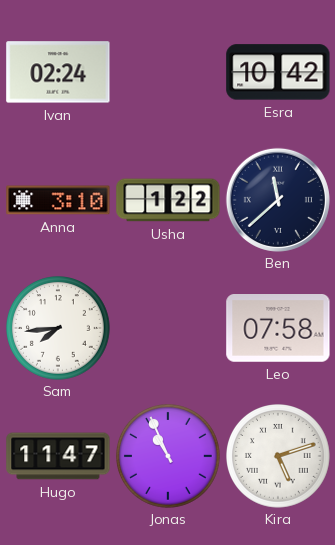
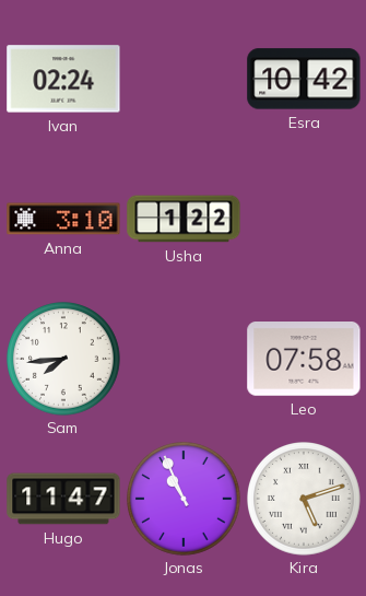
Ben: 11:38 -> none (278, 200)
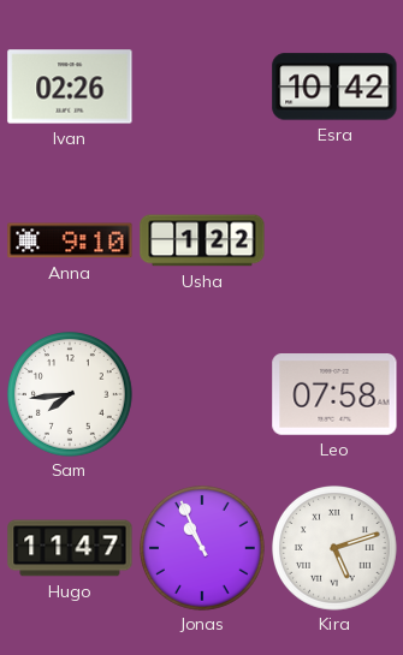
Ivan: 02:24 -> 02:26 (70, 87)
Anna: 3:10 -> 9:10 (70, 240)
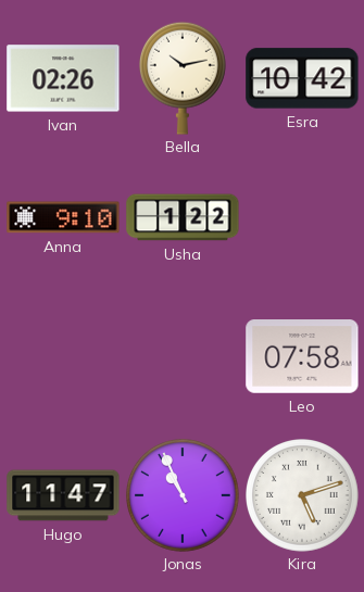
Bella: none -> 10:13 (183, 78)
Sam: 7:44 -> none (71, 395)
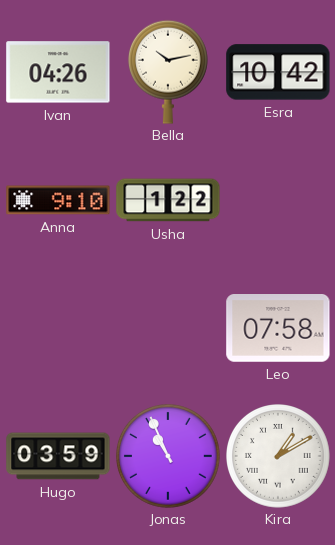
Ivan: 02:26 -> 04:26 (58, 72)
Hugo: 11:47 -> 03:59 (58, 456)
Kira: 5:12 -> 1:10 (279, 457)
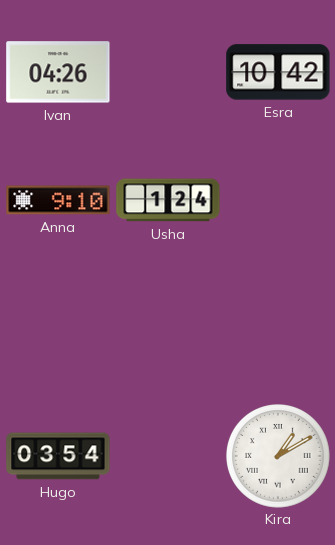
Bella: 10:13 -> none (168, 72)
Usha: 1:22 -> 1:24 (168, 200)
Leo: 07:58 -> none (278, 329)
Hugo: 03:59 -> 03:54 (58, 456)
Jonas: 10:56 -> none (169, 457)
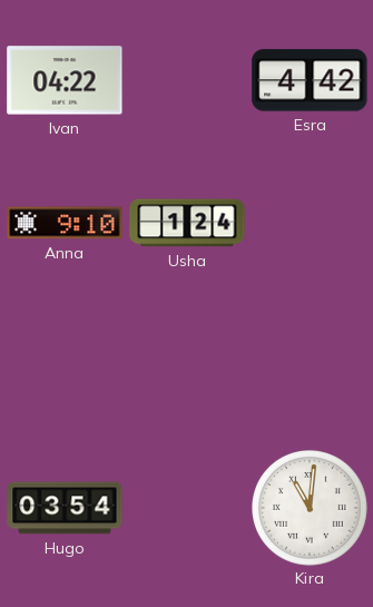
Ivan: 04:26 -> 04:22 (65, 80)
Esra: 10:42 -> 4:42 (310, 80)
Kira: 1:10 -> 11:01 (311, 509)
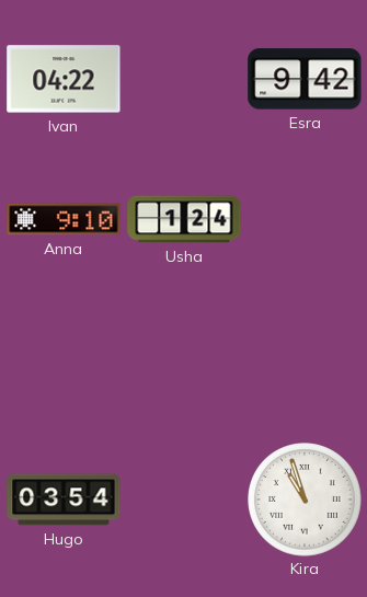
Esra: 4:42 -> 9:42 (305, 79)
Kira: 11:01 -> 10:57 (306, 501)
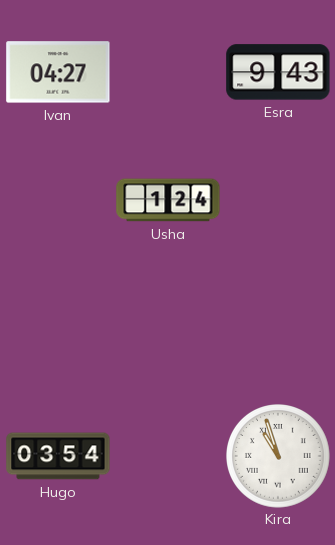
Ivan: 04:22 -> 04:27 (58, 72)
Esra: 9:42 -> 9:43 (278, 72)
Anna: 9:10 -> none (64, 219)
